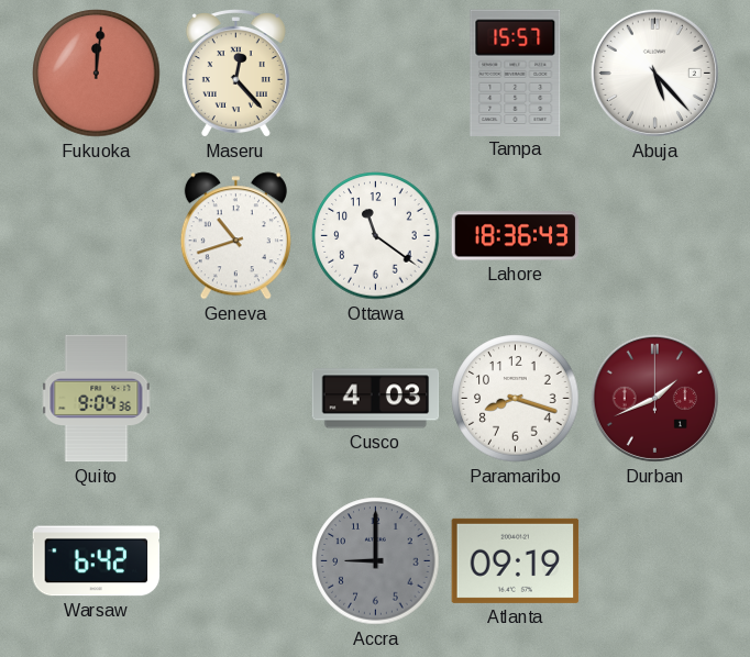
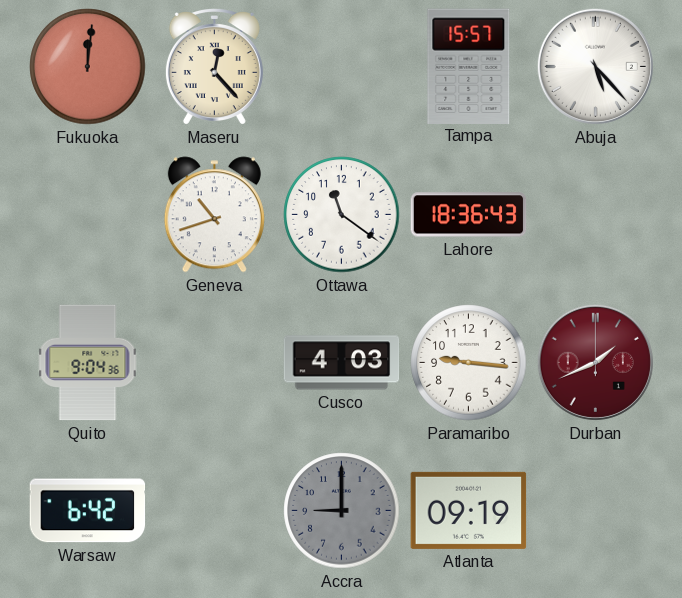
Paramaribo: 8:18 -> 9:16 (469, 363)
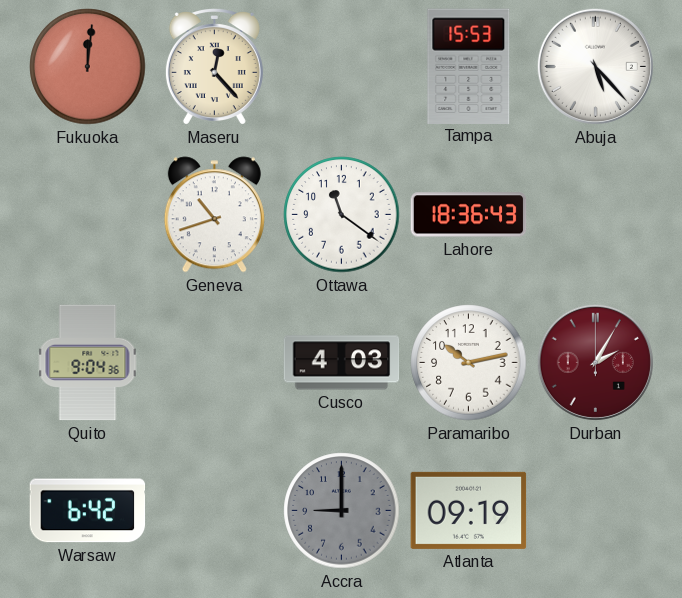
Tampa: 15:57 -> 15:53 (469, 66)
Paramaribo: 9:16 -> 10:13 (469, 363)
Durban: 1:41 -> 2:05 (595, 362)
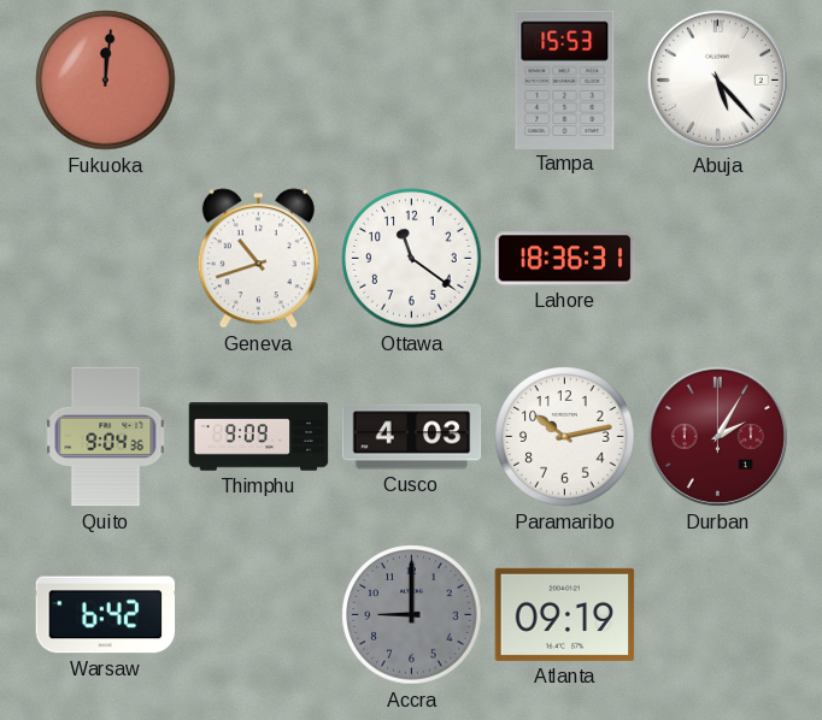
Maseru: 12:23 -> none (214, 67)
Lahore: 18:36:43 -> 18:36:31 (565, 259)
Thimphu: none -> 9:09 (259, 437)
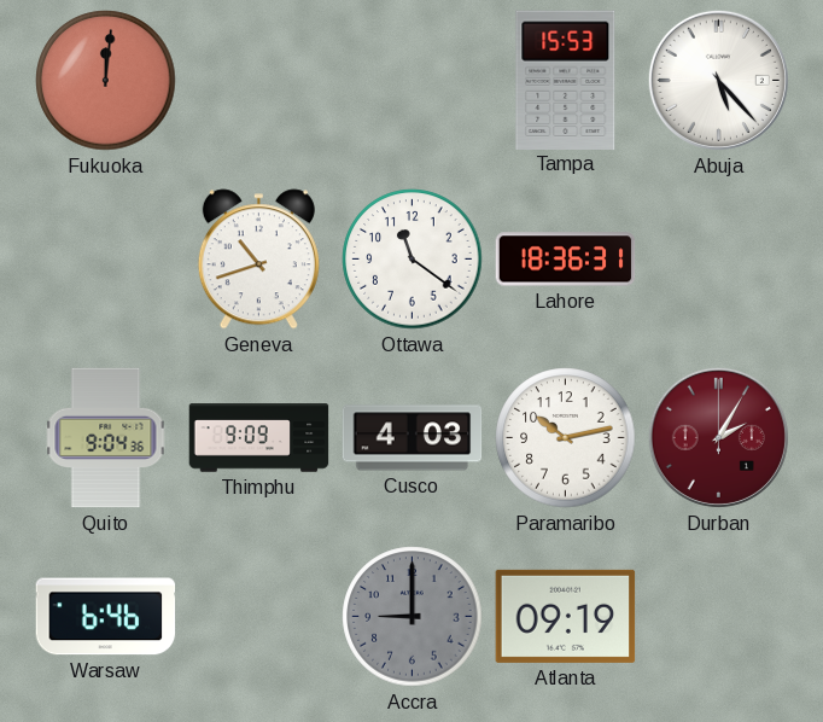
Warsaw: 6:42 -> 6:46 (106, 617)
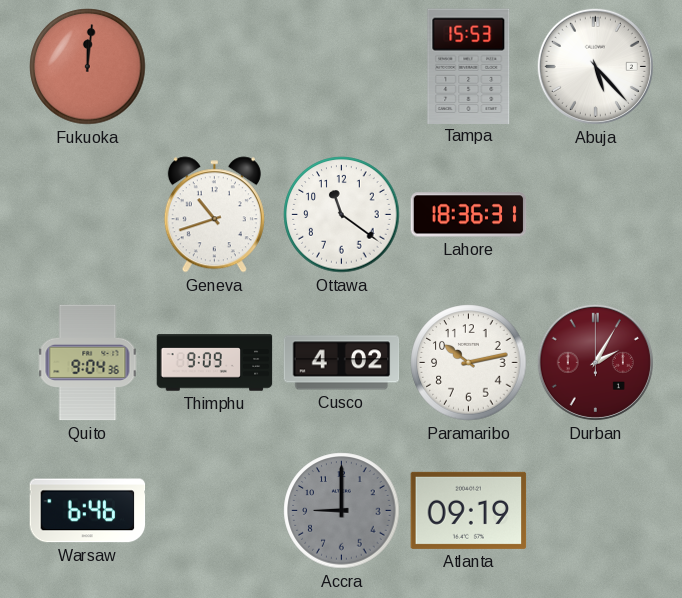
Cusco: 4:03 -> 4:02 (342, 363)
